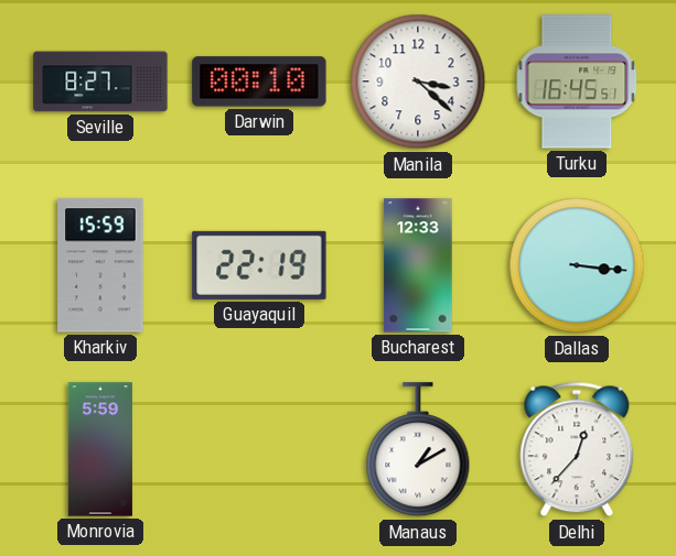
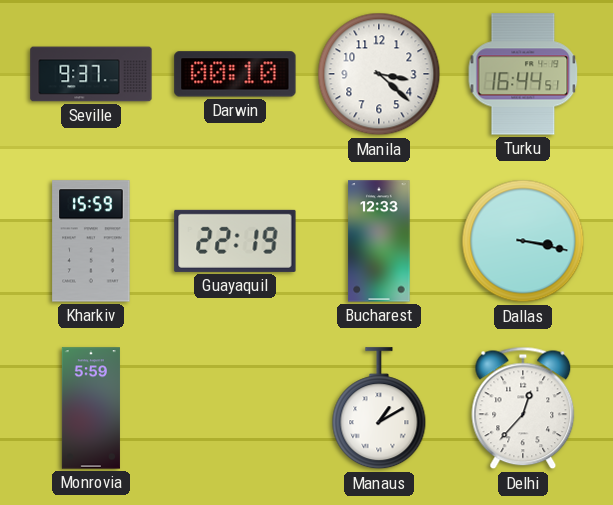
Seville: 8:27 -> 9:37 (91, 74)
Turku: 16:45 -> 16:44 (523, 74)
Dallas: 3:16 -> 3:17 (523, 241)
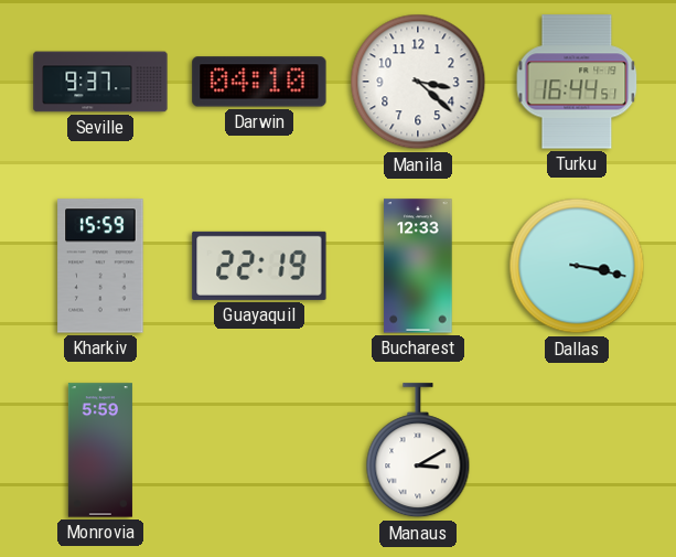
Darwin: 00:10 -> 04:10 (259, 82)
Manaus: 1:10 -> 3:10 (418, 451)
Delhi: 12:37 -> none (523, 408)
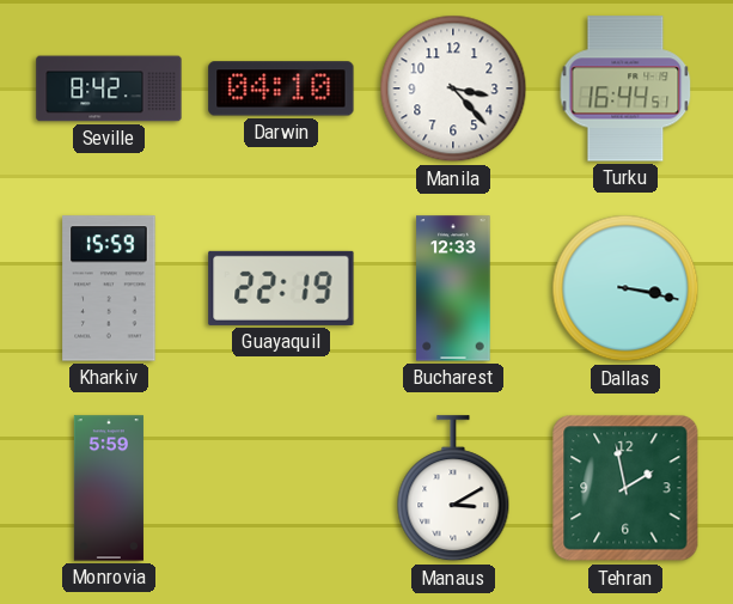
Seville: 9:37 -> 8:42 (109, 89)
Manila: 3:22 -> 3:23 (453, 89)
Tehran: none -> 1:58 (625, 488)
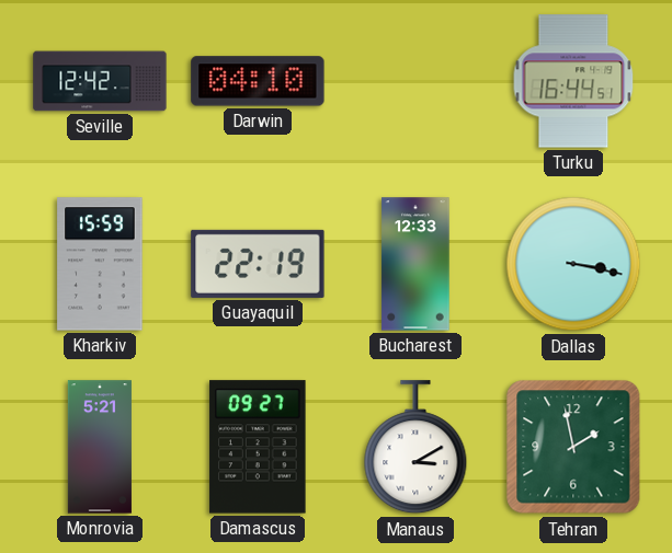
Seville: 8:42 -> 12:42 (100, 81)
Manila: 3:23 -> none (453, 89)
Monrovia: 5:59 -> 5:21 (100, 447)
Damascus: none -> 09:27 (258, 447)
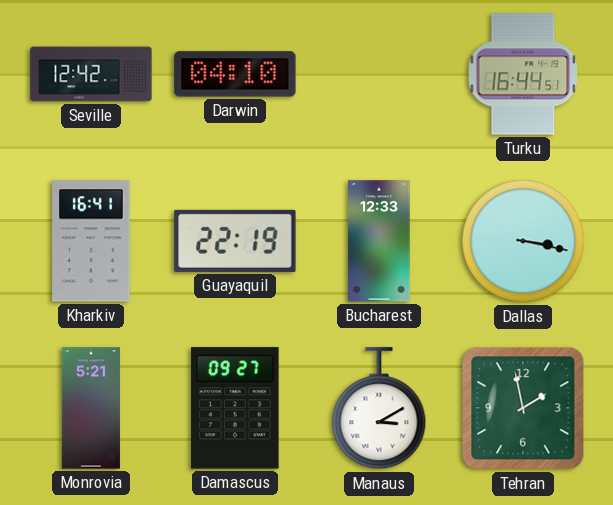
Kharkiv: 15:59 -> 16:41 (91, 241)
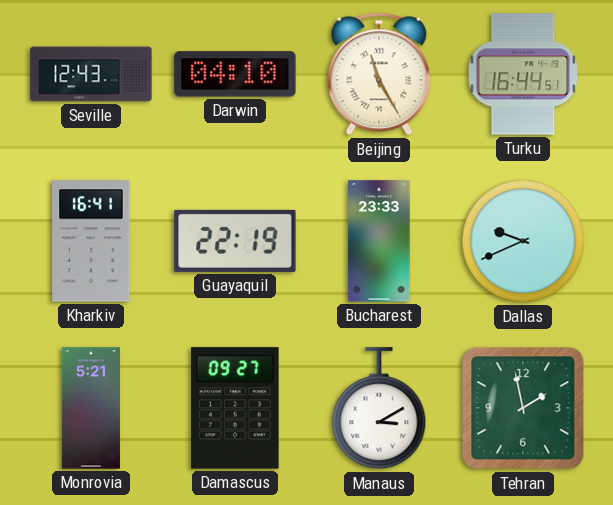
Seville: 12:42 -> 12:43 (91, 74)
Beijing: none -> 11:25 (379, 74)
Bucharest: 12:33 -> 23:33 (379, 241)
Dallas: 3:17 -> 9:41 (523, 241)
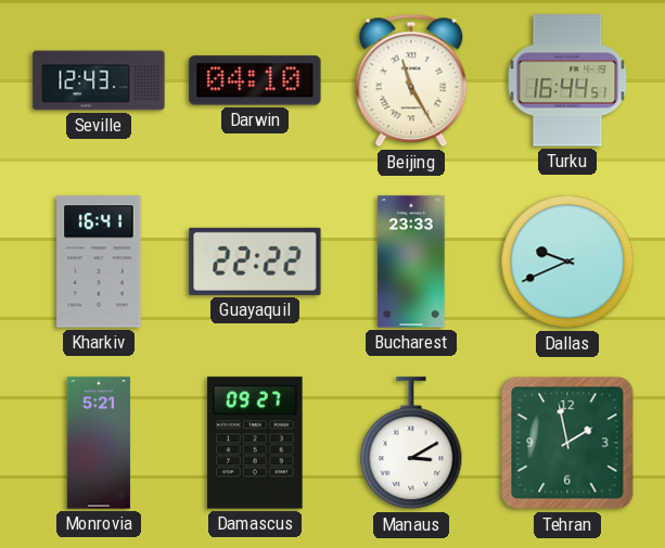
Guayaquil: 22:19 -> 22:22 (255, 262)
